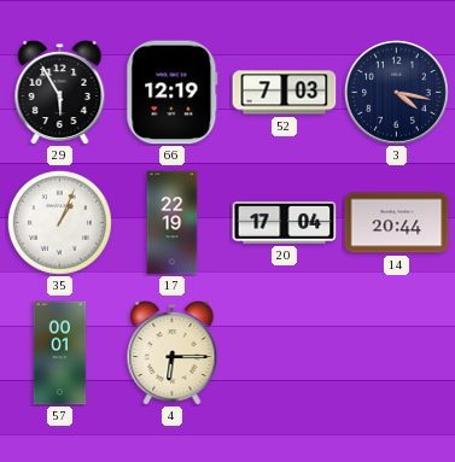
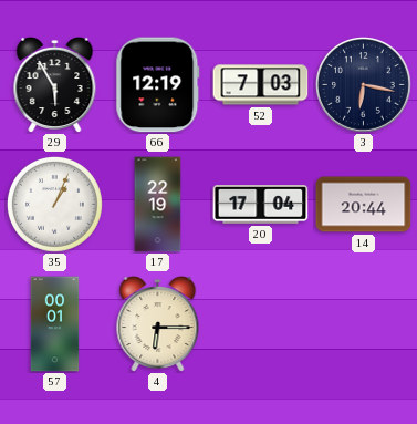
3: 4:17 -> 6:17 (364, 85)
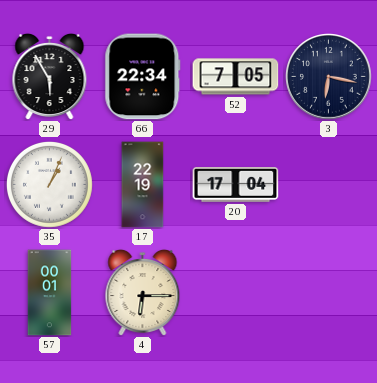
66: 12:19 -> 22:34 (143, 77)
52: 7:03 -> 7:05 (236, 77)
14: 20:44 -> none (364, 205)
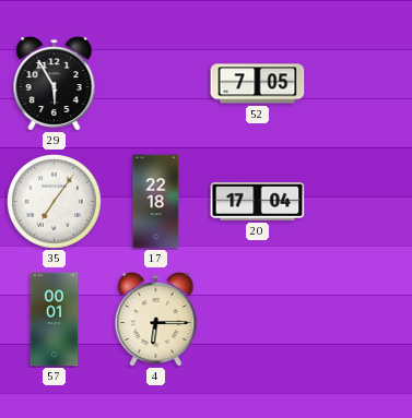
66: 22:34 -> none (143, 77)
3: 6:17 -> none (329, 77)
35: 1:04 -> 7:06 (54, 201)
17: 22:19 -> 22:18 (156, 202)
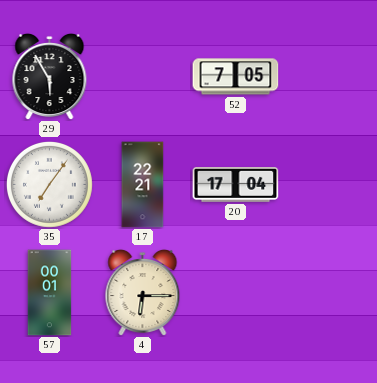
17: 22:18 -> 22:21 (143, 185)
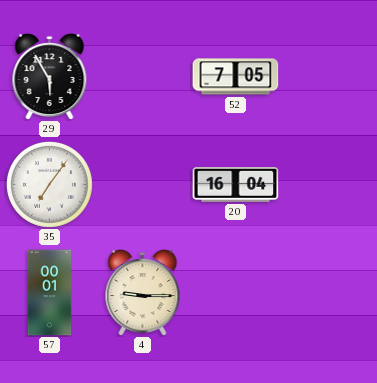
17: 22:21 -> none (143, 185)
20: 17:04 -> 16:04 (236, 185)
4: 6:15 -> 9:15 (143, 292)
